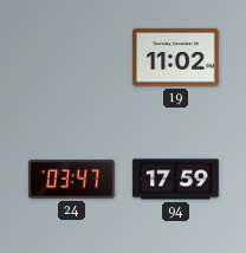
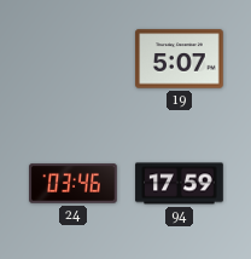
19: 11:02 -> 5:07 (180, 59)
24: 03:47 -> 03:46 (74, 184)
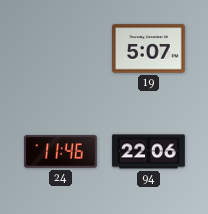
24: 03:46 -> 11:46 (61, 152)
94: 17:59 -> 22:06 (149, 152)
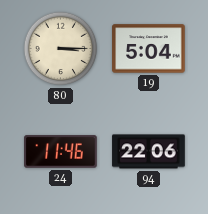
80: none -> 3:15 (61, 49)
19: 5:07 -> 5:04 (149, 49)
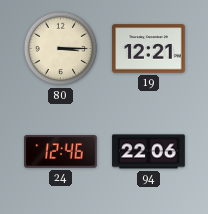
19: 5:04 -> 12:21 (149, 49)
24: 11:46 -> 12:46 (61, 152)
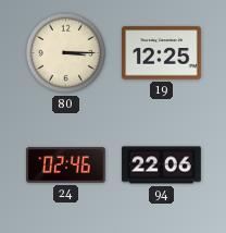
19: 12:21 -> 12:25 (162, 53)
24: 12:46 -> 02:46 (66, 165)
